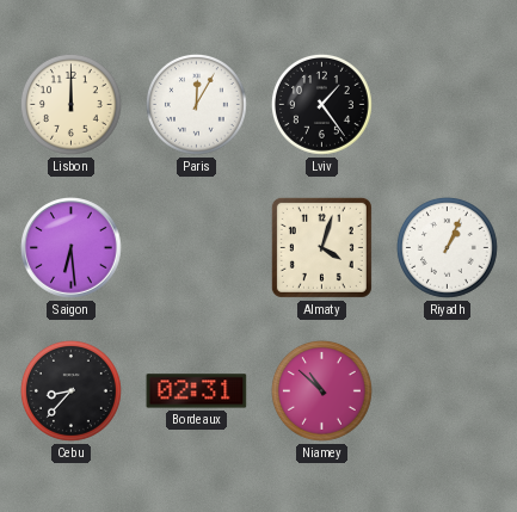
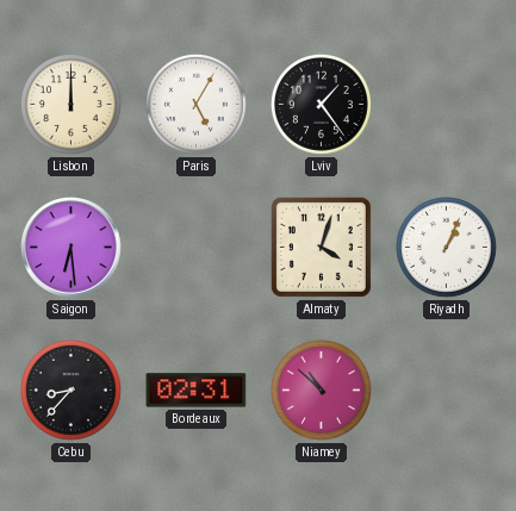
Paris: 12:05 -> 5:05 (195, 104)
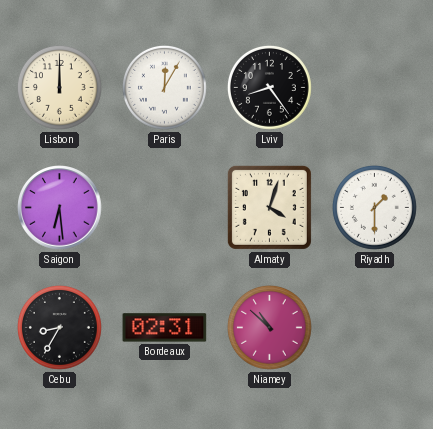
Paris: 5:05 -> 12:05 (164, 87)
Lviv: 1:24 -> 8:24 (269, 87)
Riyadh: 1:04 -> 1:30 (374, 207)
Cebu: 8:37 -> 8:35 (59, 327)
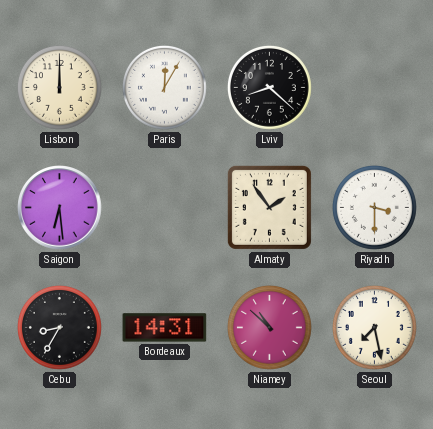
Lviv: 8:24 -> 8:22 (269, 87)
Almaty: 4:03 -> 1:54 (269, 207)
Riyadh: 1:30 -> 3:30 (374, 207)
Bordeaux: 02:31 -> 14:31 (165, 328)
Seoul: none -> 7:28 (374, 327)
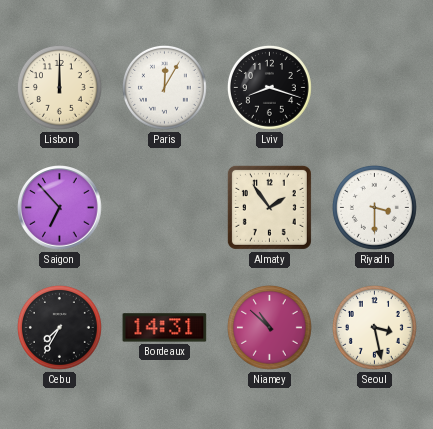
Lviv: 8:22 -> 8:18 (269, 87)
Saigon: 6:29 -> 6:53 (60, 208)
Cebu: 8:35 -> 7:35 (59, 327)
Seoul: 7:28 -> 3:28 (374, 327)
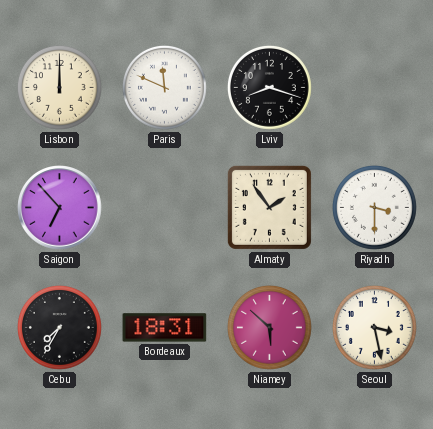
Paris: 12:05 -> 11:49 (164, 87)
Bordeaux: 14:31 -> 18:31 (165, 328)
Niamey: 10:52 -> 5:52 (269, 327)
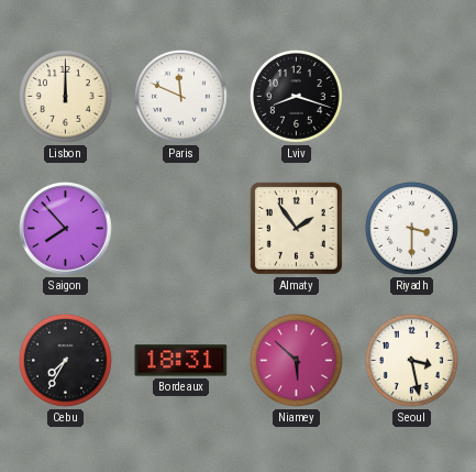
Saigon: 6:53 -> 7:53 (66, 229)
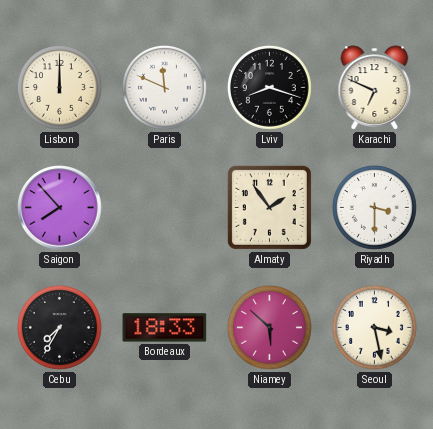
Karachi: none -> 6:49 (375, 88)
Bordeaux: 18:31 -> 18:33 (165, 328)
